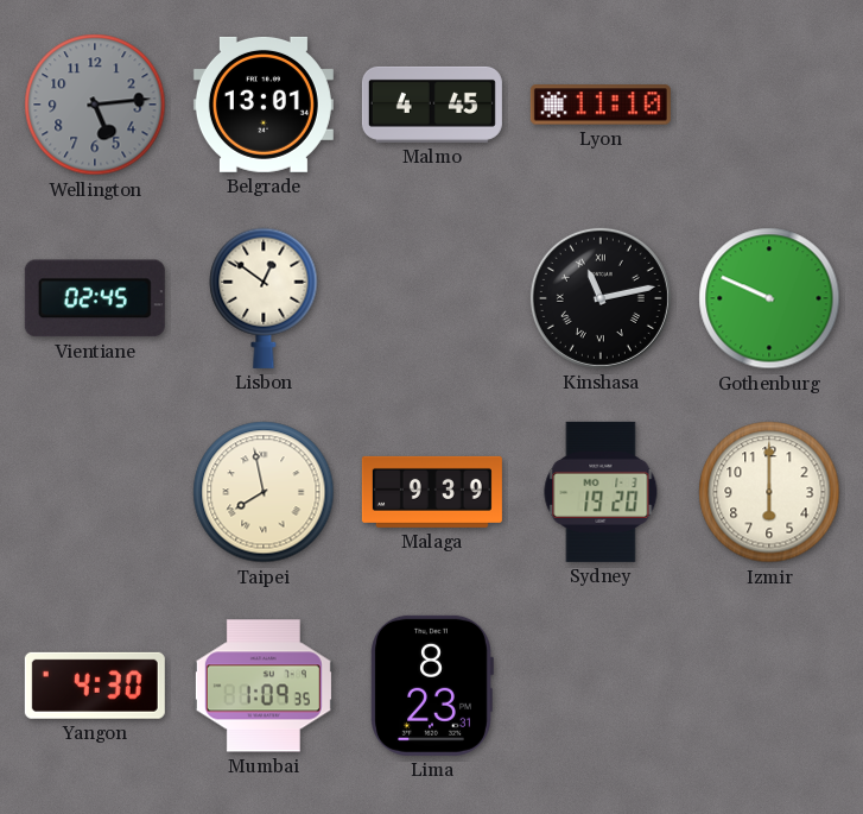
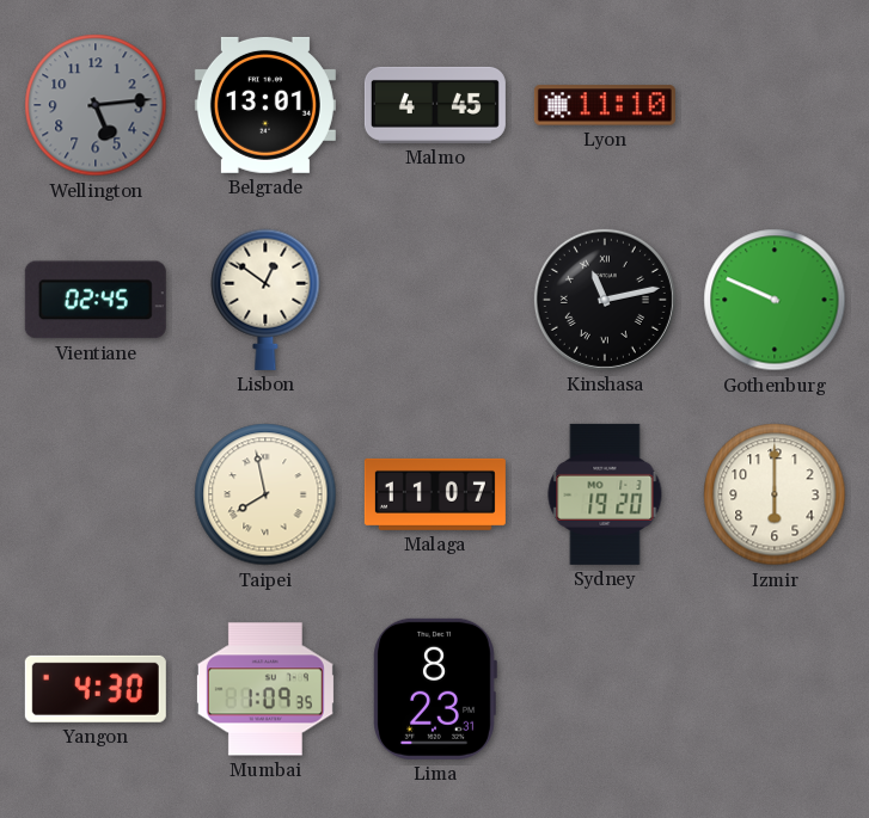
Malaga: 9:39 -> 11:07 (435, 494)
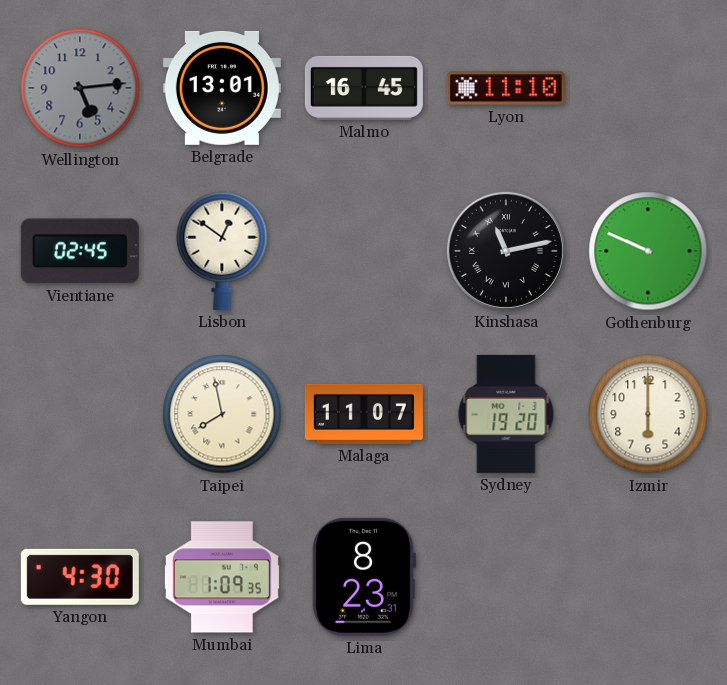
Malmo: 4:45 -> 16:45 (364, 88)
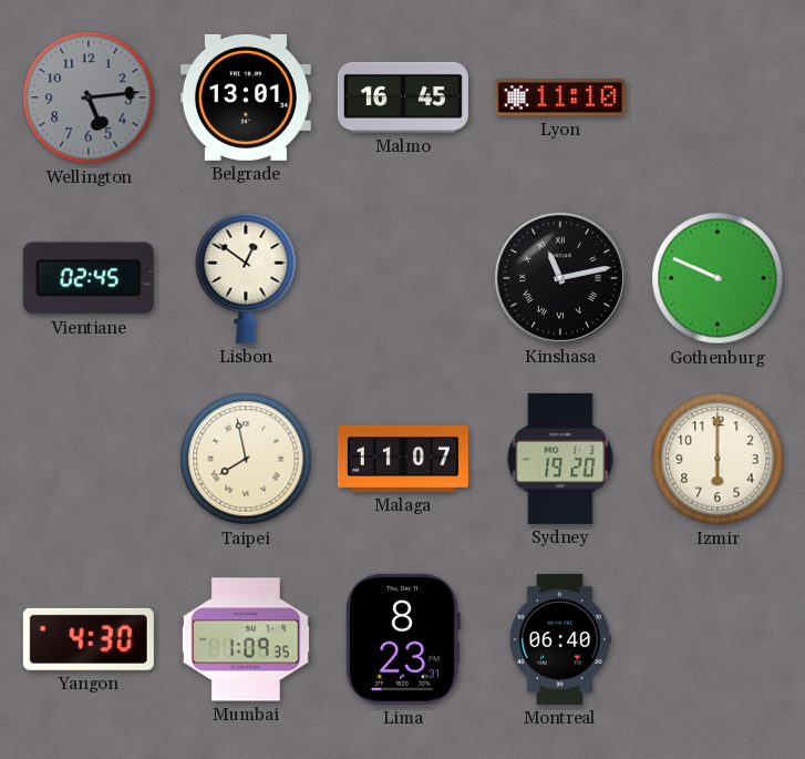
Montreal: none -> 06:40 (559, 639)
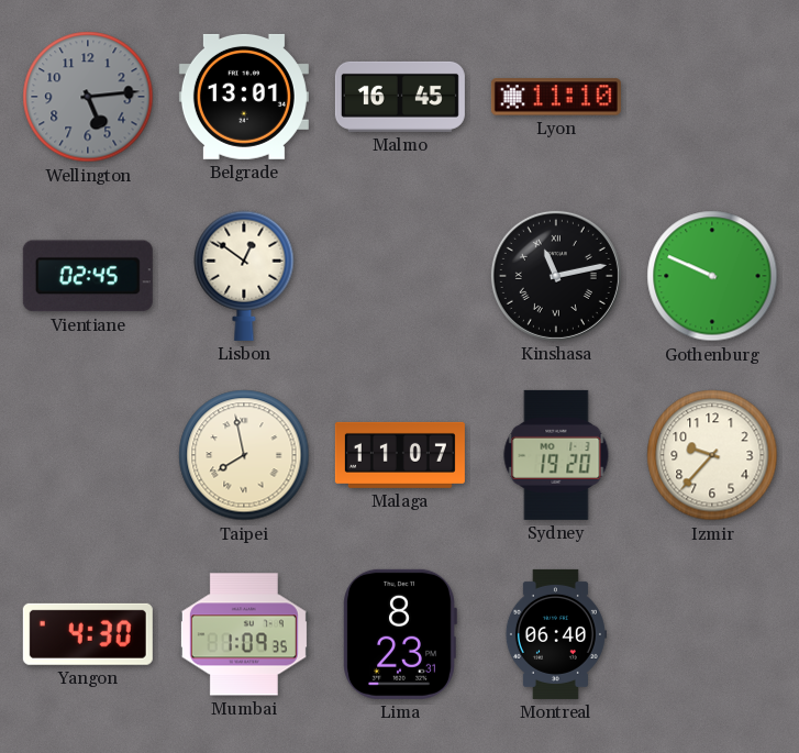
Izmir: 6:00 -> 9:37 (712, 455)
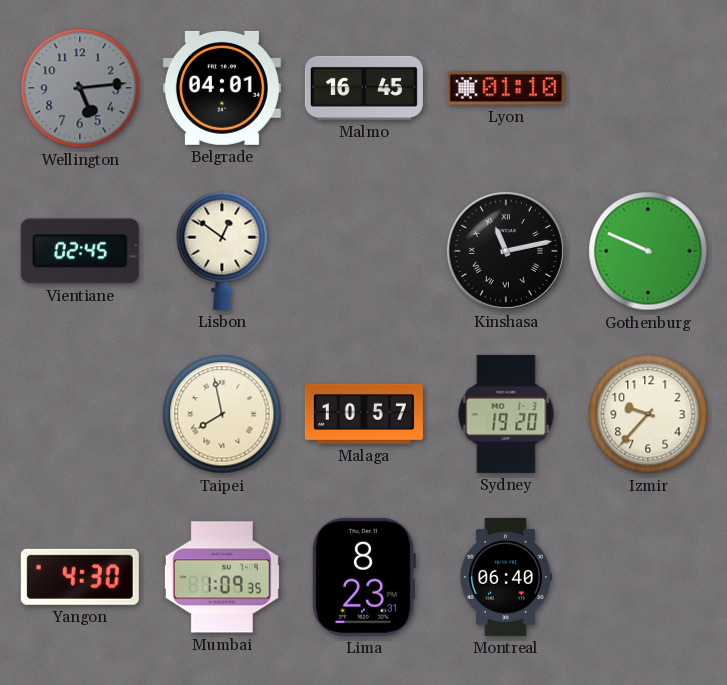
Belgrade: 13:01 -> 04:01 (222, 88)
Lyon: 11:10 -> 01:10 (506, 88)
Malaga: 11:07 -> 10:57 (364, 414)
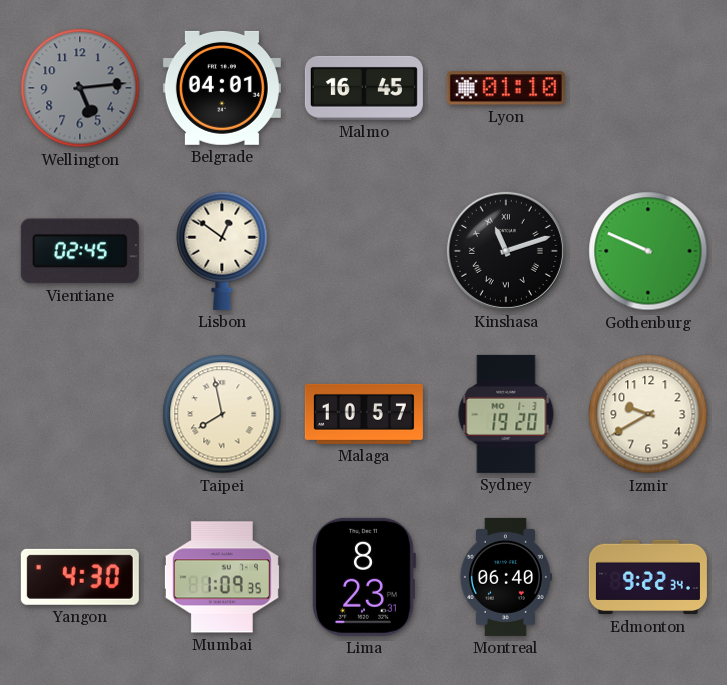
Kinshasa: 11:13 -> 11:12 (506, 251)
Izmir: 9:37 -> 9:40 (648, 414)
Edmonton: none -> 9:22 (648, 577)
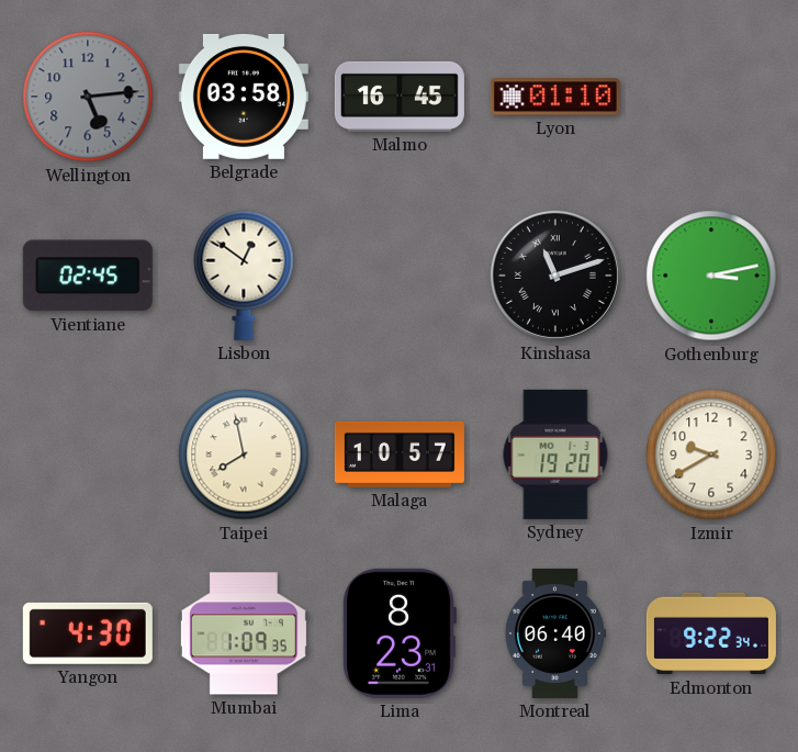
Belgrade: 04:01 -> 03:58 (244, 97)
Gothenburg: 9:49 -> 3:13 (711, 276)
